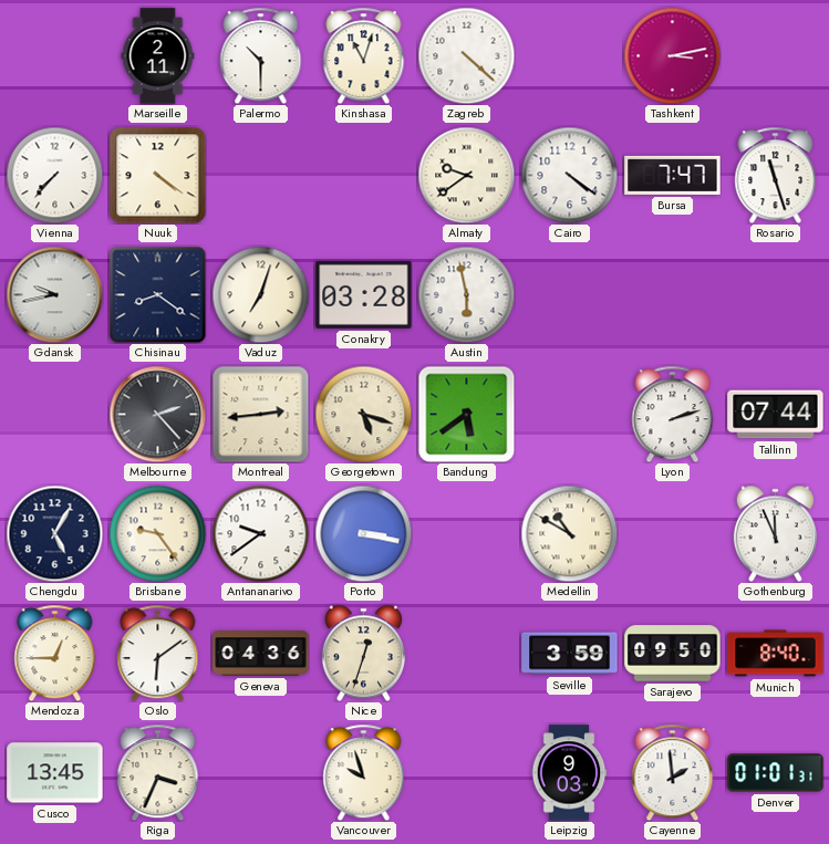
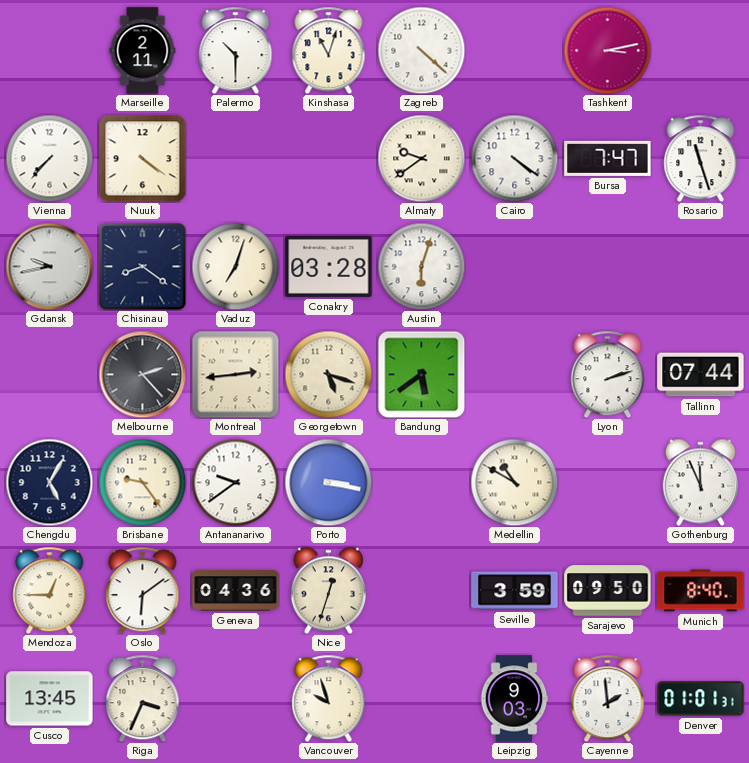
Austin: 5:58 -> 6:03 (421, 266)
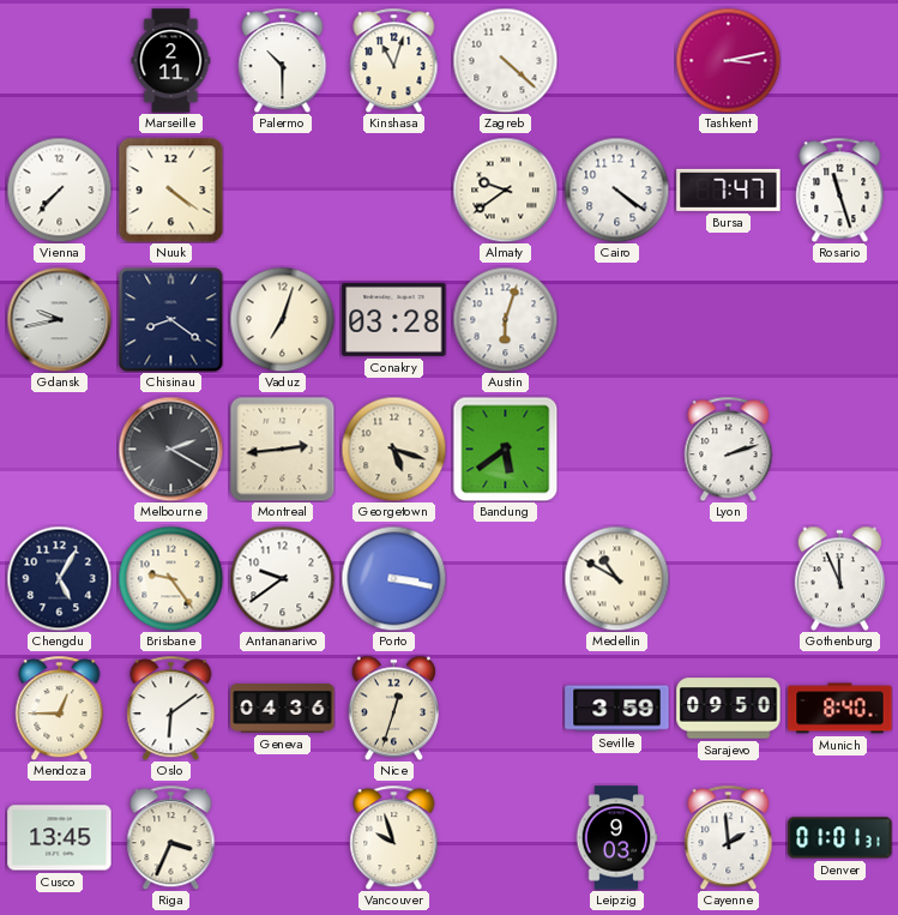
Melbourne: 2:23 -> 2:20 (170, 449)
Tallinn: 07:44 -> none (701, 375)
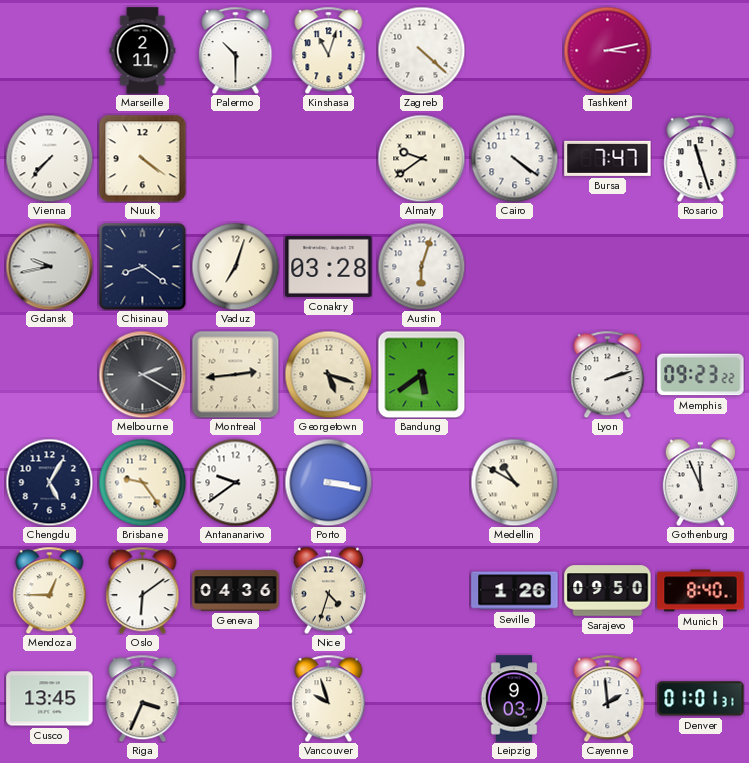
Memphis: none -> 09:23 (701, 375)
Nice: 12:33 -> 4:33 (328, 590)
Seville: 3:59 -> 1:26 (515, 591)
